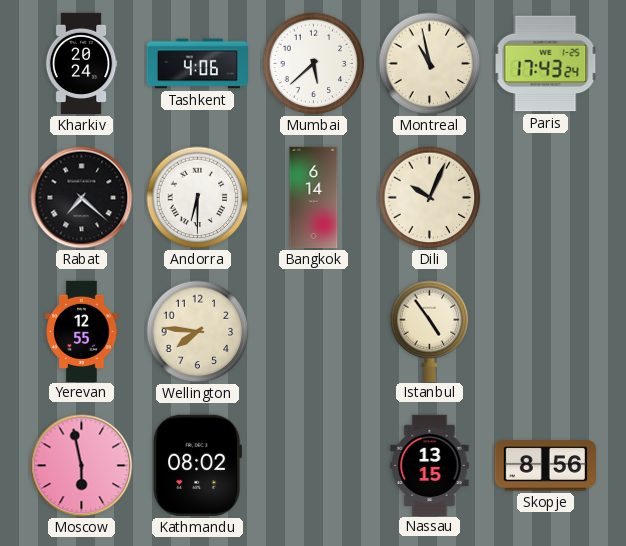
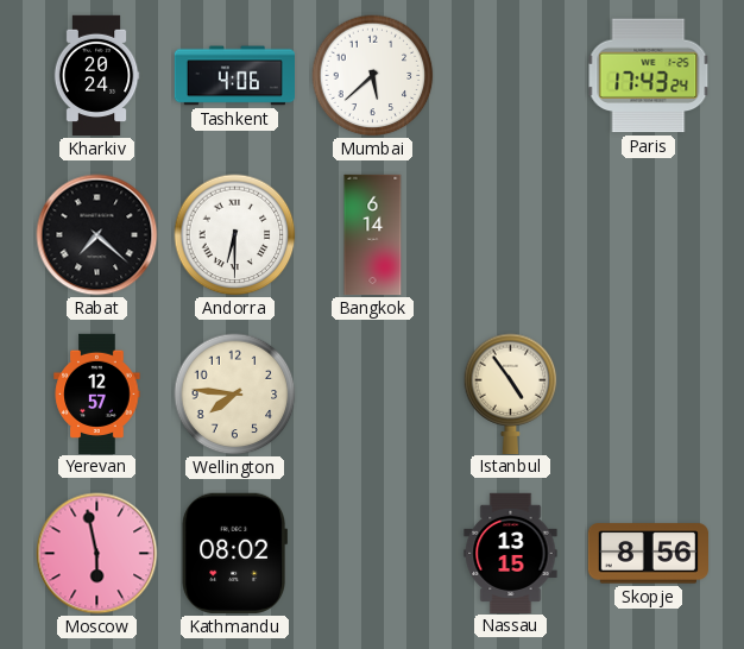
Montreal: 10:58 -> none (430, 64)
Dili: 10:04 -> none (430, 198)
Yerevan: 12:55 -> 12:57 (97, 393)
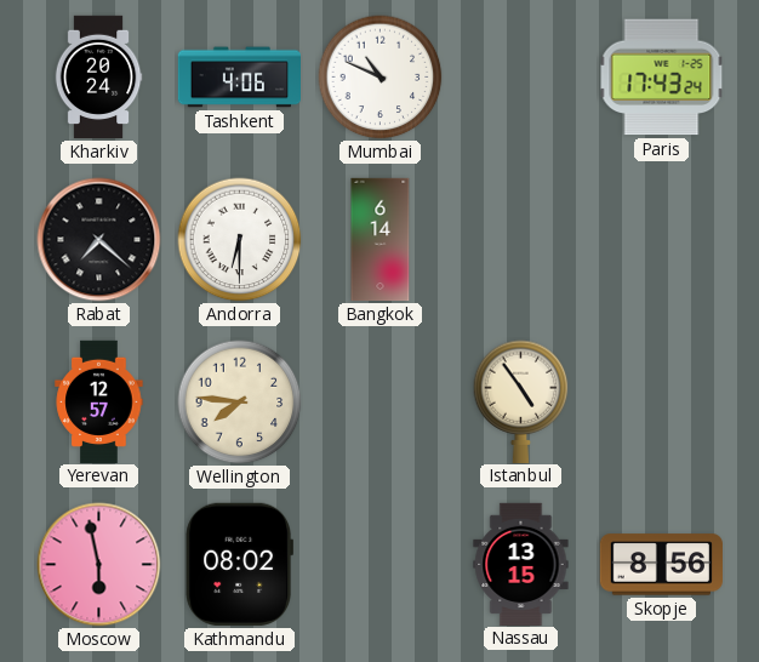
Mumbai: 5:38 -> 10:49 (381, 78)
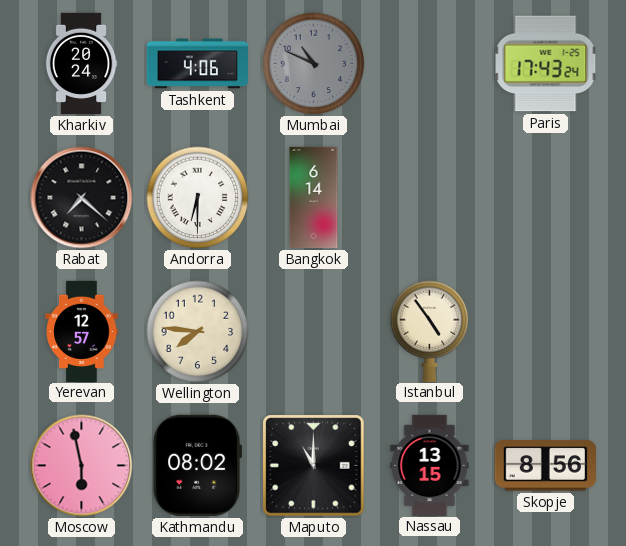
Mumbai dial: white -> grey (314, 64)
Maputo: none -> 11:00 (314, 466)
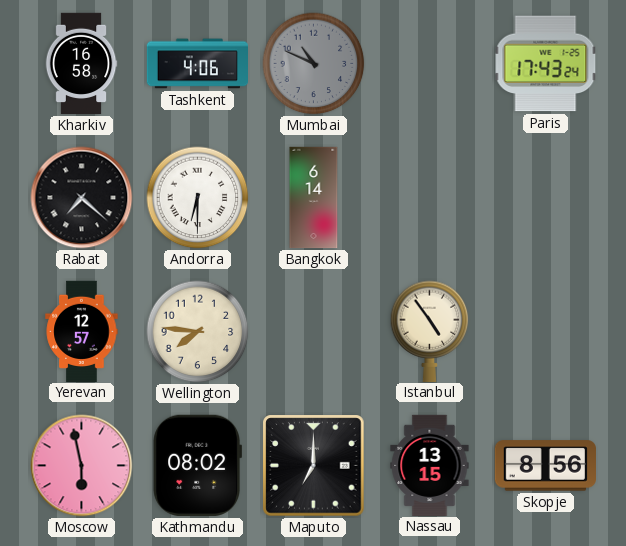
Kharkiv: 20:24 -> 16:58 (81, 64)
Maputo: 11:00 -> 7:00 (314, 466)
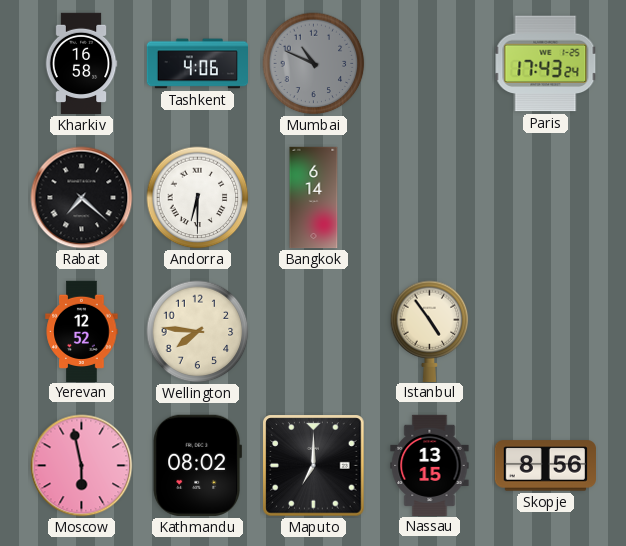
Yerevan: 12:57 -> 12:52 (82, 331)
